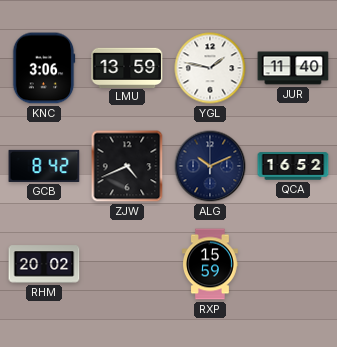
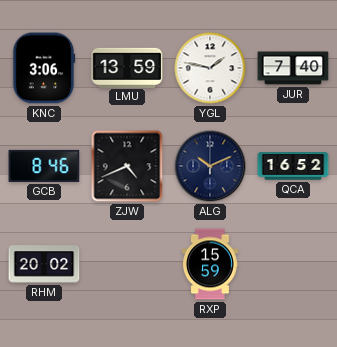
JUR: 11:40 -> 7:40 (293, 68)
GCB: 8:42 -> 8:46 (44, 166)
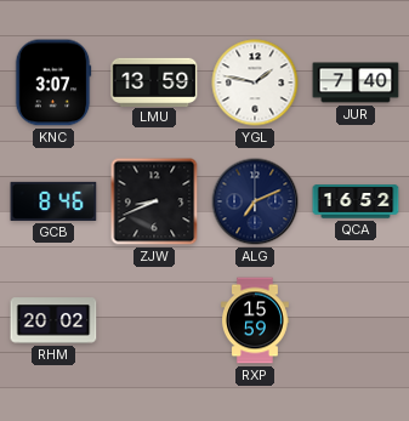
KNC: 3:06 -> 3:07 (53, 83)
ZJW: 4:41 -> 8:41 (154, 201)
ALG: 10:11 -> 7:11 (255, 201)
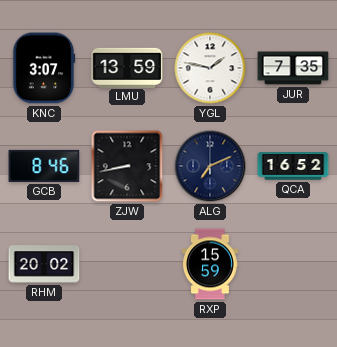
JUR: 7:40 -> 7:35 (293, 68)
ZJW: 8:41 -> 8:43 (127, 166)
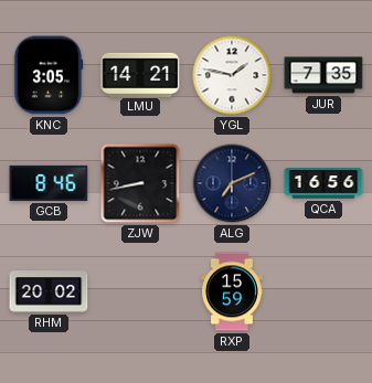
KNC: 3:07 -> 3:05 (49, 75)
LMU: 13:59 -> 14:21 (140, 74)
QCA: 16:52 -> 16:56 (323, 183)
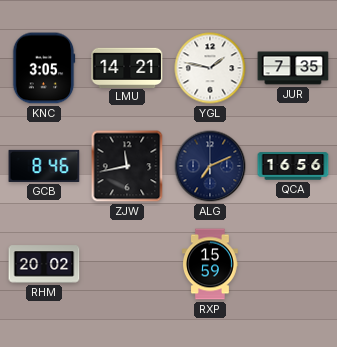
ZJW: 8:43 -> 11:43 (127, 166)
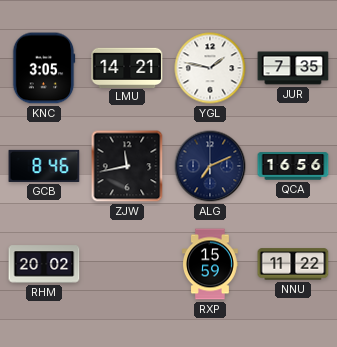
NNU: none -> 11:22 (293, 264)
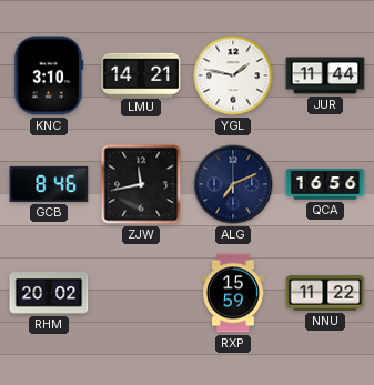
KNC: 3:05 -> 3:10 (49, 75)
JUR: 7:35 -> 11:44 (325, 75)
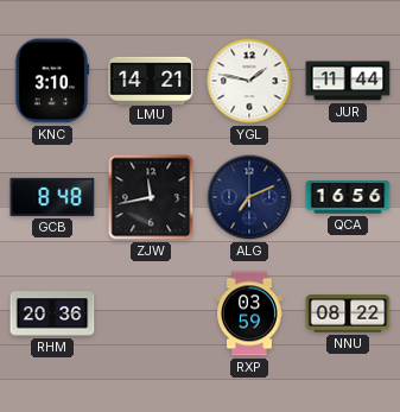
GCB: 8:46 -> 8:48 (52, 197)
RHM: 20:02 -> 20:36 (52, 313)
RXP: 15:59 -> 03:59 (249, 313)
NNU: 11:22 -> 08:22 (348, 313)
